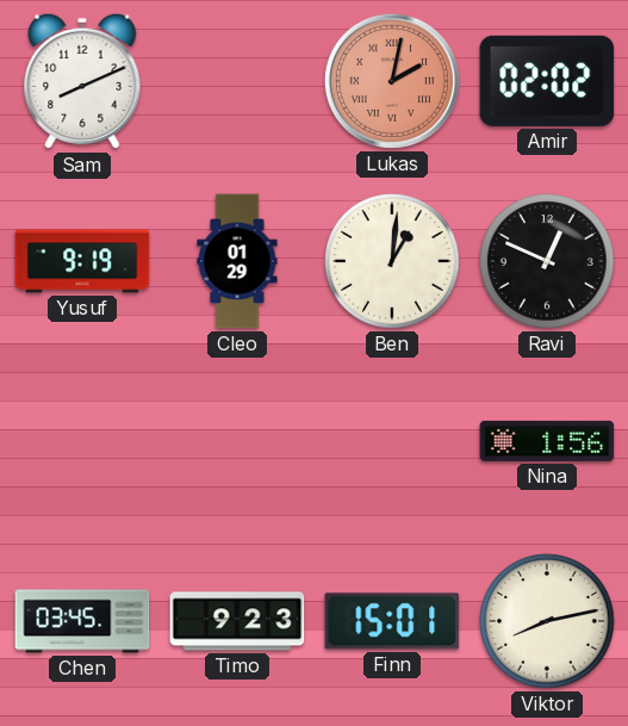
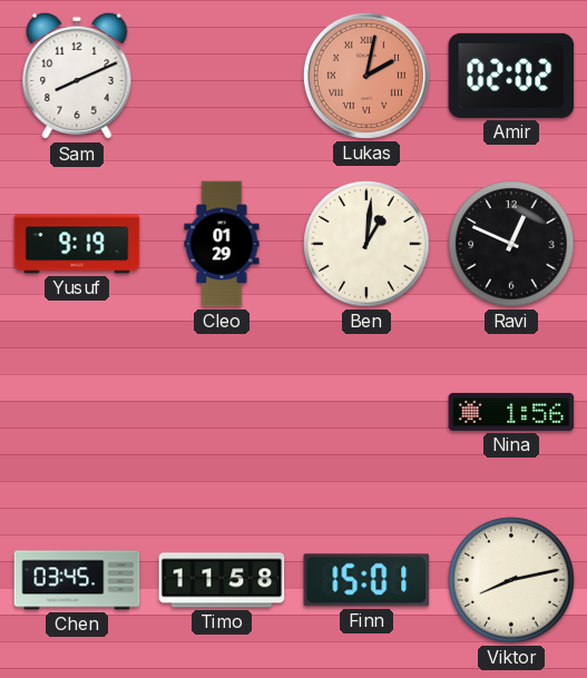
Timo: 9:23 -> 11:58 (222, 580)
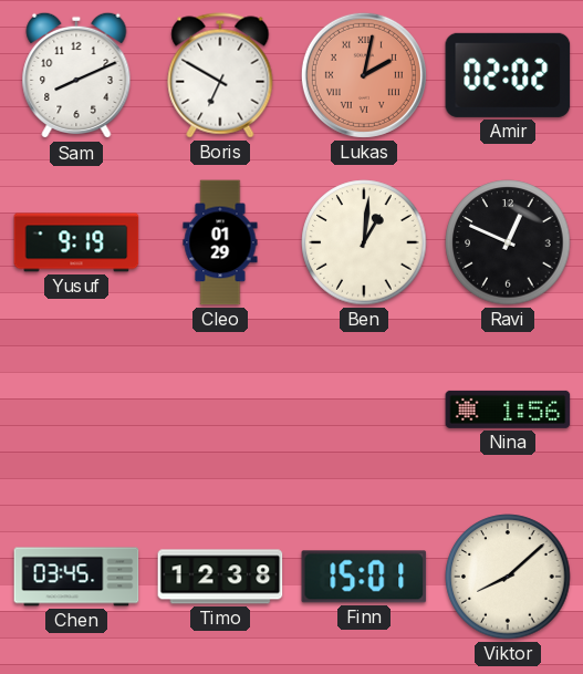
Boris: none -> 6:50 (220, 75)
Timo: 11:58 -> 12:38 (220, 577)
Viktor: 8:13 -> 8:08 (508, 577)
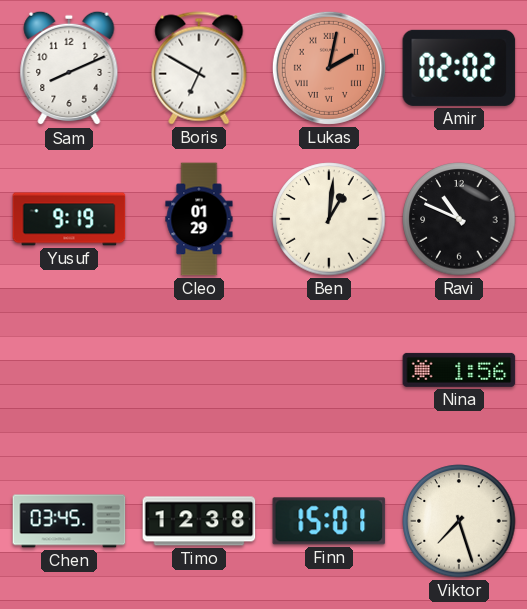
Ravi: 12:49 -> 10:49 (459, 219)
Viktor: 8:08 -> 7:27 (459, 521)
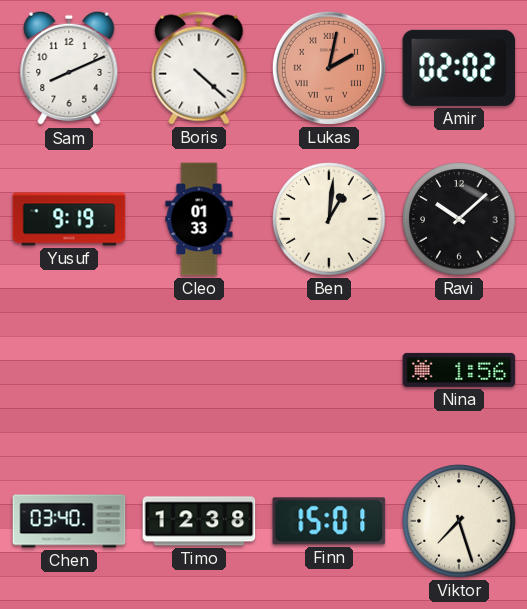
Boris: 6:50 -> 4:22 (199, 68)
Cleo: 01:29 -> 01:33 (199, 219)
Ravi: 10:49 -> 10:08 (459, 219)
Chen: 03:45 -> 03:40 (69, 521)
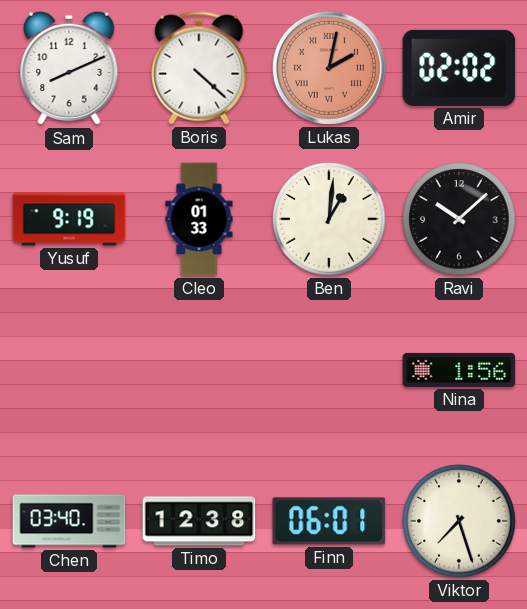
Finn: 15:01 -> 06:01 (329, 521)
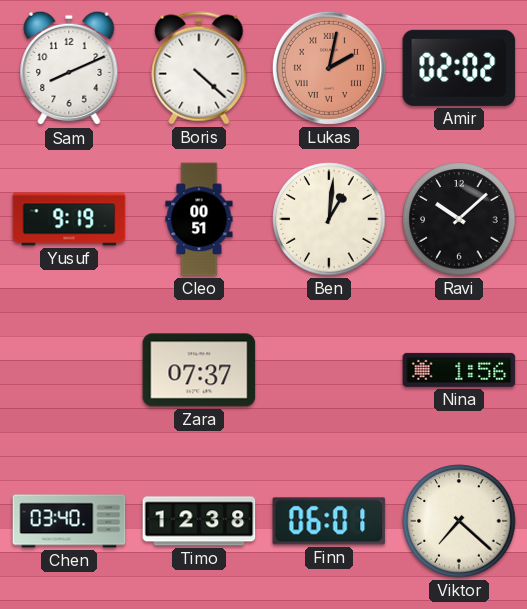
Cleo: 01:33 -> 00:51 (199, 219)
Zara: none -> 07:37 (199, 370)
Viktor: 7:27 -> 7:22 (459, 521)
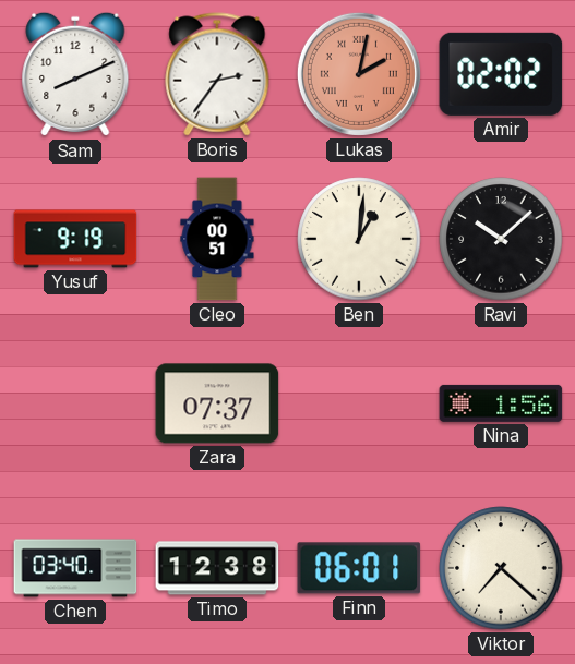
Boris: 4:22 -> 2:36 (217, 74)
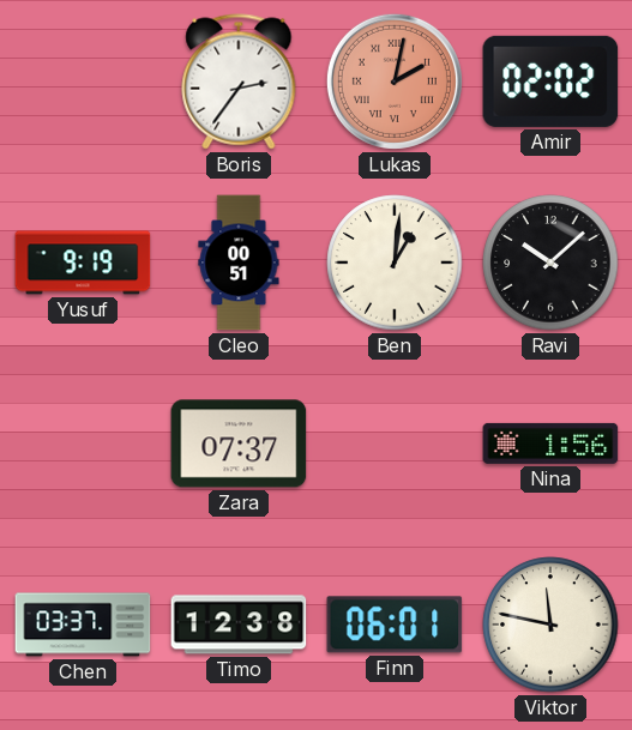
Sam: 8:11 -> none (75, 74)
Chen: 03:40 -> 03:37 (83, 625)
Viktor: 7:22 -> 11:47 (550, 625)
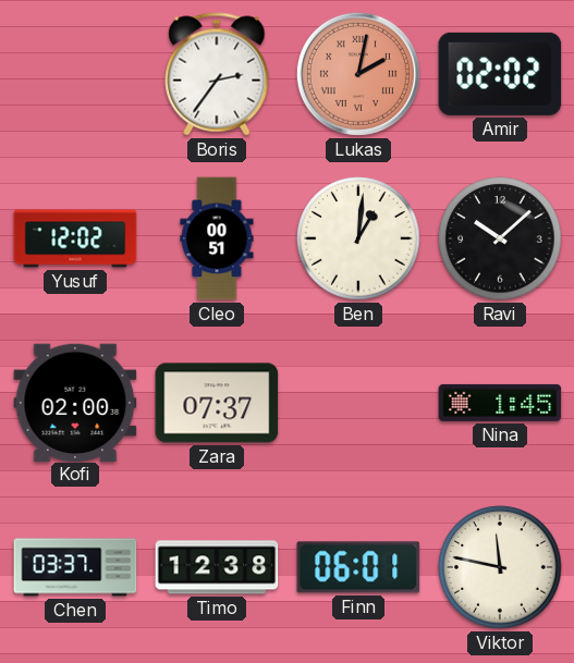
Yusuf: 9:19 -> 12:02 (75, 238)
Kofi: none -> 02:00 (75, 402)
Nina: 1:56 -> 1:45 (500, 403)
